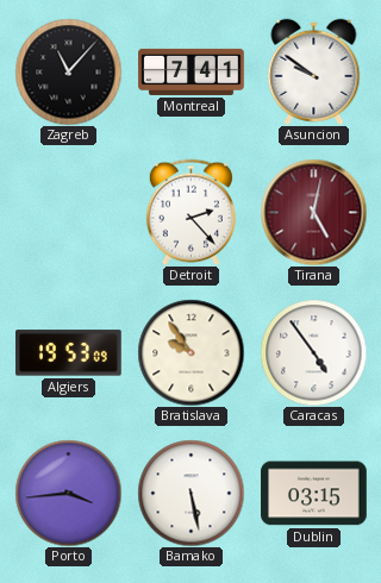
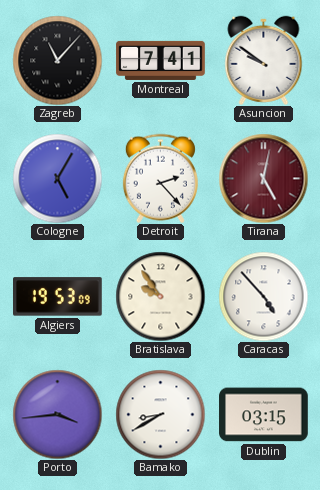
Cologne: none -> 5:05 (57, 178)
Caracas: 4:54 -> 4:53 (263, 296)
Bamako: 5:28 -> 8:40 (160, 414)
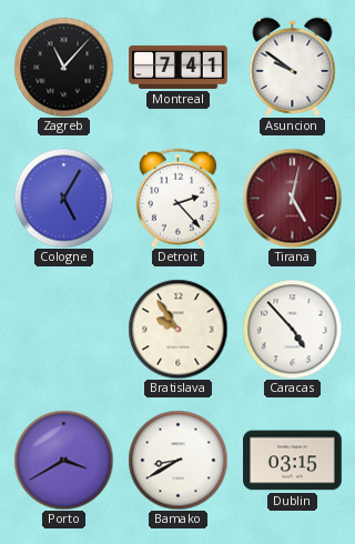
Algiers: 19:53 -> none (58, 297)
Porto: 3:44 -> 3:40 (63, 460)
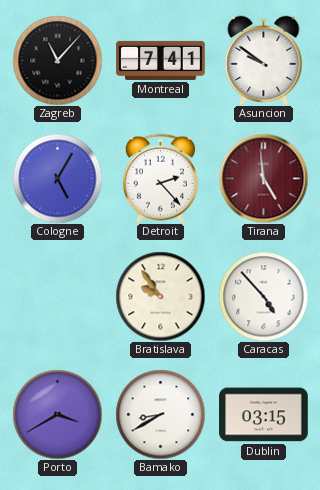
Tirana: 5:02 -> 4:59 (263, 178)
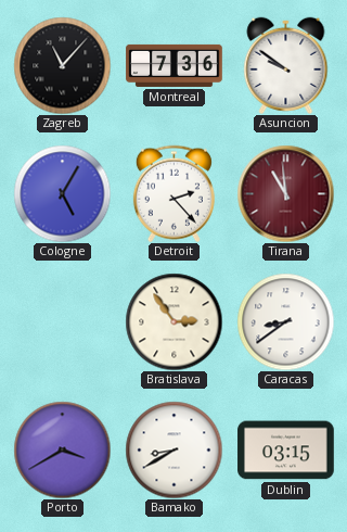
Montreal: 7:41 -> 7:36 (175, 65)
Tirana: 4:59 -> 10:59 (285, 193)
Bratislava: 9:54 -> 2:54 (173, 321)
Caracas: 4:53 -> 8:39 (285, 321)
